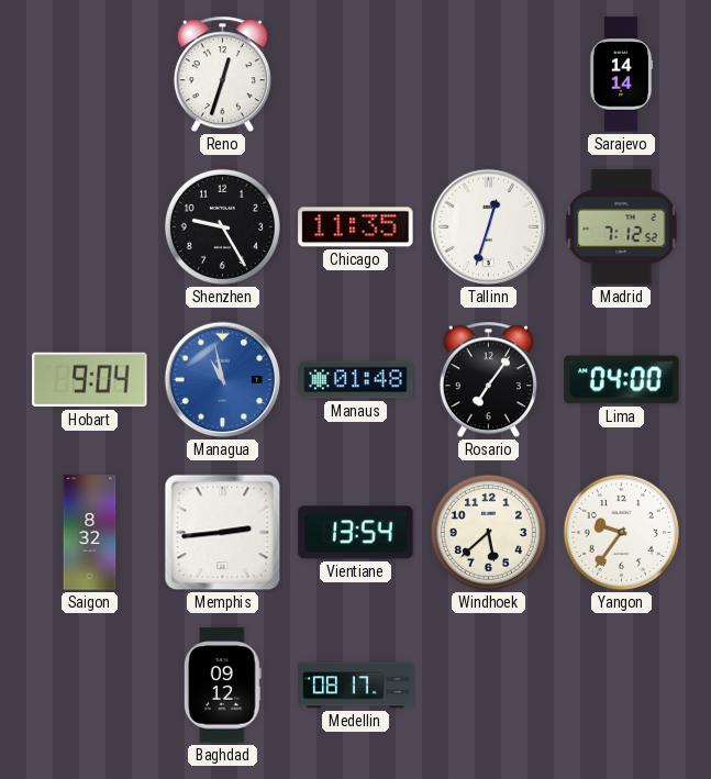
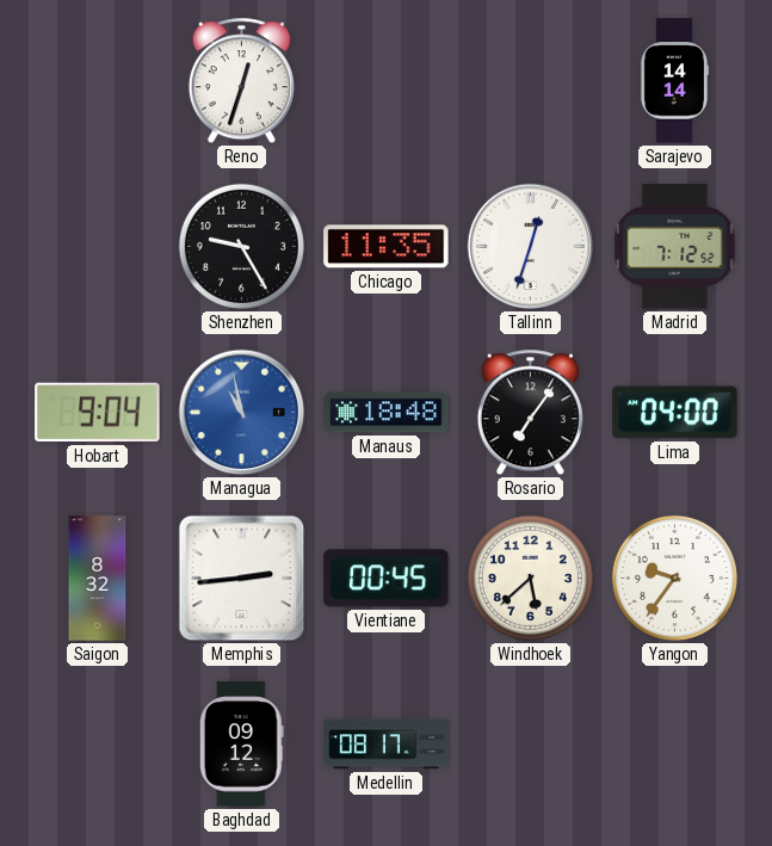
Manaus: 01:48 -> 18:48 (387, 413)
Vientiane: 13:54 -> 00:45 (387, 579)
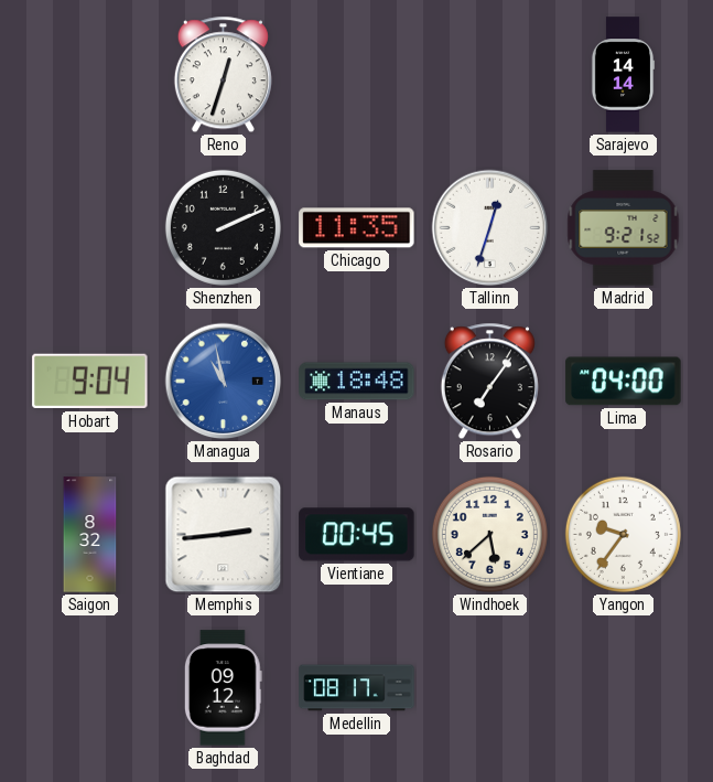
Shenzhen: 9:25 -> 2:11 (223, 227)
Madrid: 7:12 -> 9:21 (624, 228)
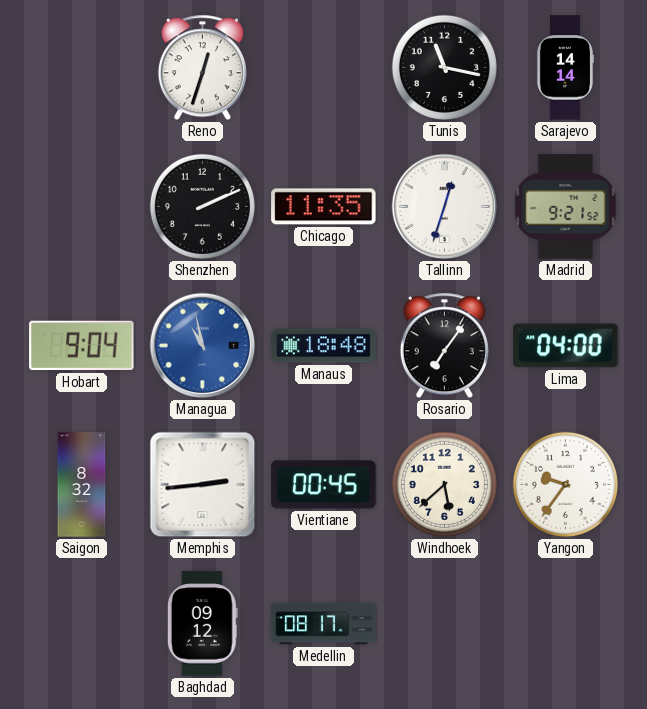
Tunis: none -> 11:17 (444, 67)
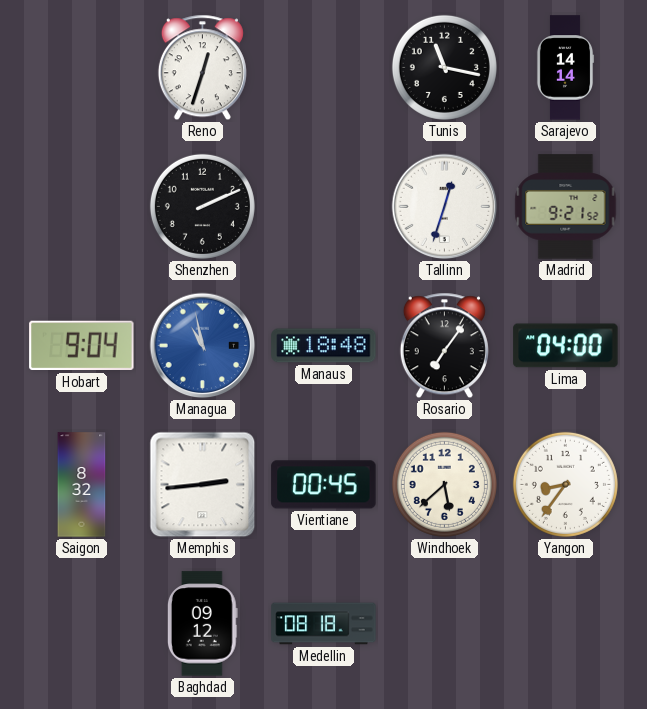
Chicago: 11:35 -> none (324, 207)
Yangon: 9:36 -> 8:36 (565, 484)
Medellin: 08:17 -> 08:18 (324, 624)
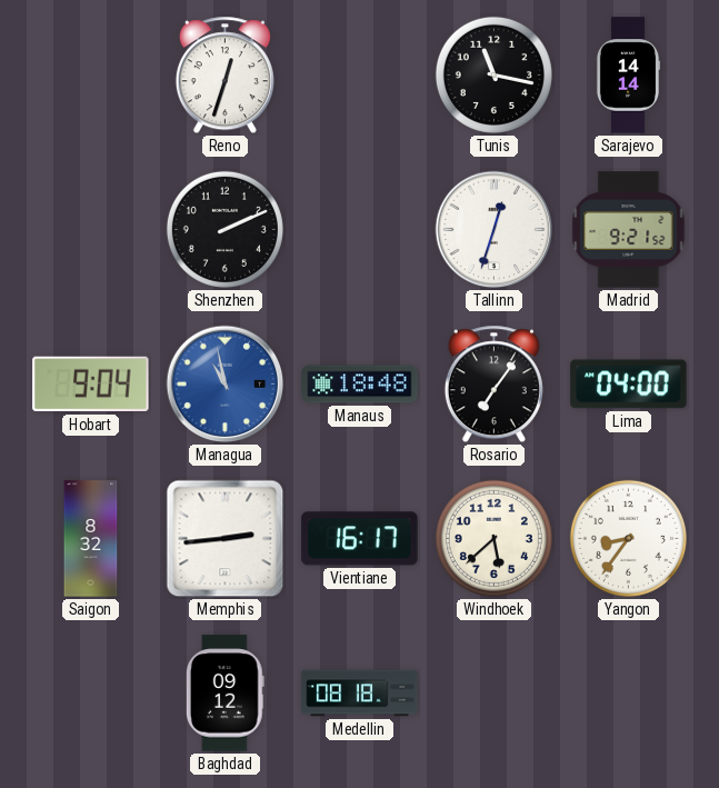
Vientiane: 00:45 -> 16:17 (360, 539)
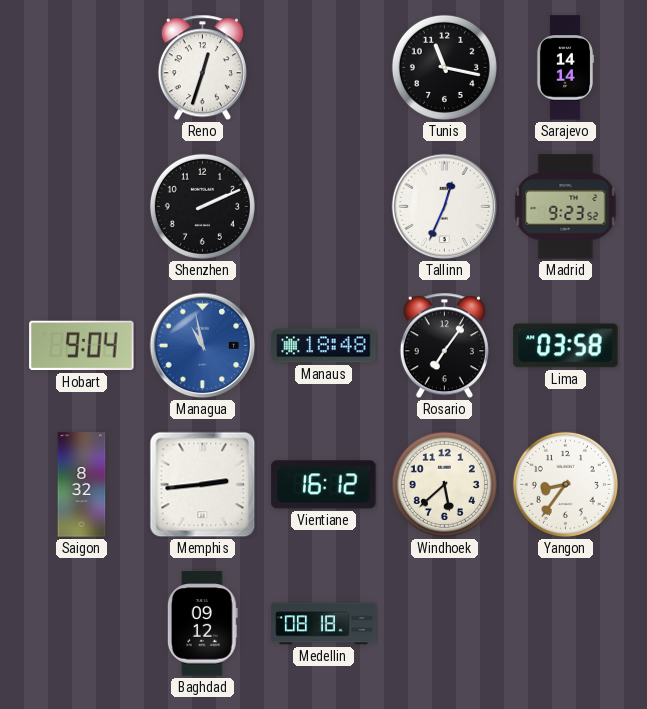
Tallinn: 12:33 -> 12:34 (445, 207)
Madrid: 9:21 -> 9:23 (566, 207)
Lima: 04:00 -> 03:58 (566, 346)
Vientiane: 16:17 -> 16:12 (324, 485)
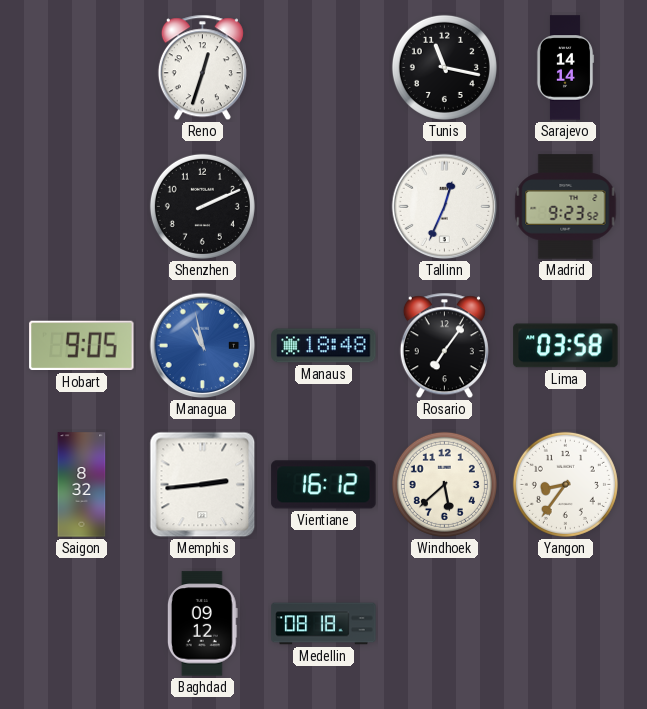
Hobart: 9:04 -> 9:05 (82, 346)
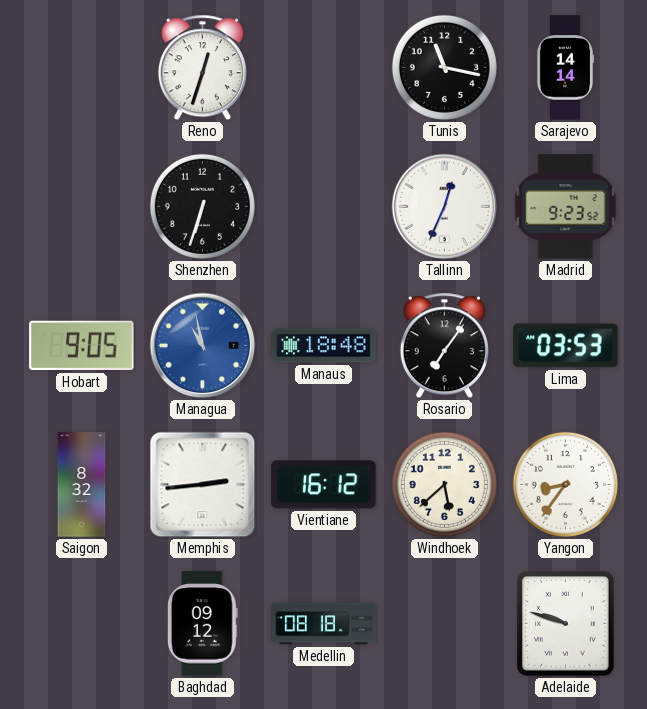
Shenzhen: 2:11 -> 6:33 (202, 206)
Lima: 03:58 -> 03:53 (566, 346)
Adelaide: none -> 9:48 (566, 624)
